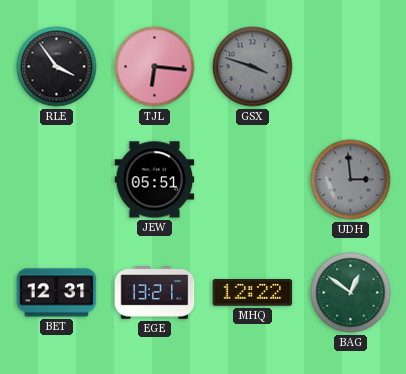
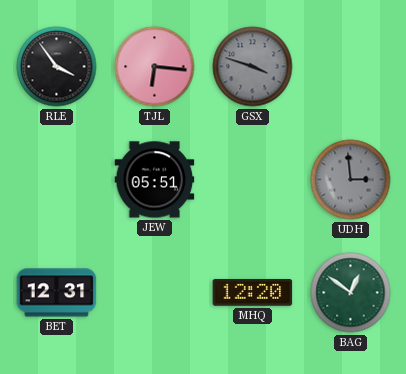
EGE: 13:21 -> none (155, 293)
MHQ: 12:22 -> 12:20 (253, 293)
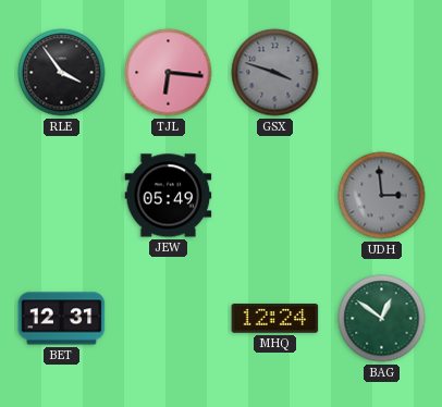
JEW: 05:51 -> 05:49 (169, 196)
MHQ: 12:20 -> 12:24 (275, 319)
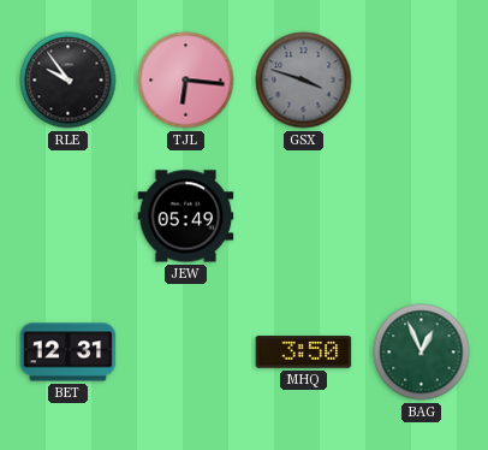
RLE: 3:54 -> 9:54 (69, 81)
UDH: 2:59 -> none (382, 196)
MHQ: 12:24 -> 3:50 (304, 353)
BAG: 12:51 -> 12:56 (422, 353)
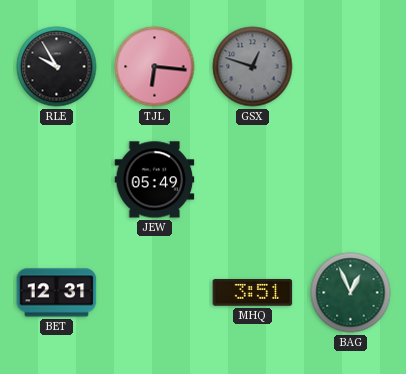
RLE: 9:54 -> 9:55 (57, 67)
GSX: 3:48 -> 12:48 (253, 67)
MHQ: 3:50 -> 3:51 (253, 293)
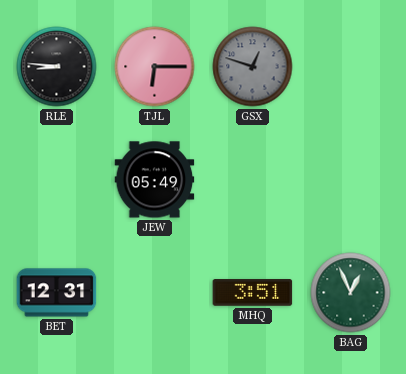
RLE: 9:55 -> 8:46 (57, 67)
TJL: 6:16 -> 6:15 (155, 67)
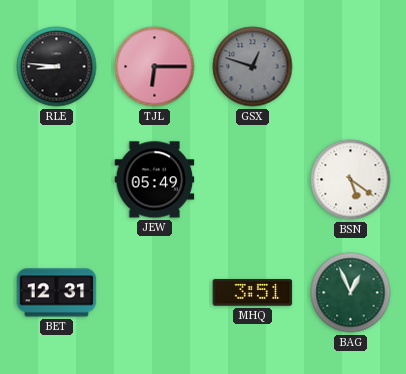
BSN: none -> 5:21 (351, 180)
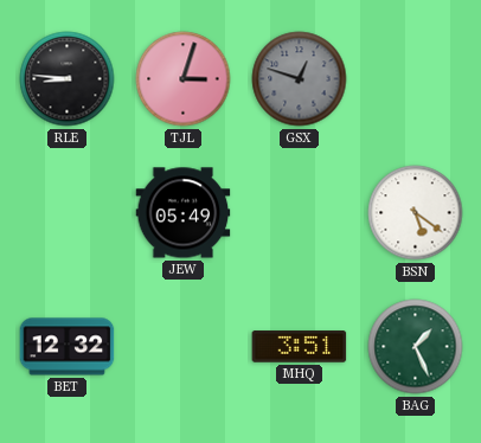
TJL: 6:15 -> 3:03 (184, 79)
BET: 12:31 -> 12:32 (68, 347)
BAG: 12:56 -> 1:26 (416, 347)
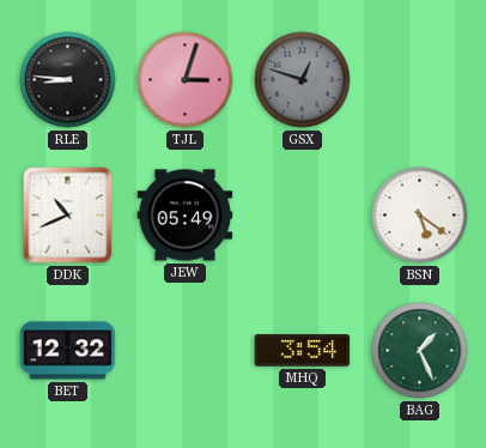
DDK: none -> 10:41 (68, 216)
MHQ: 3:51 -> 3:54 (303, 351)
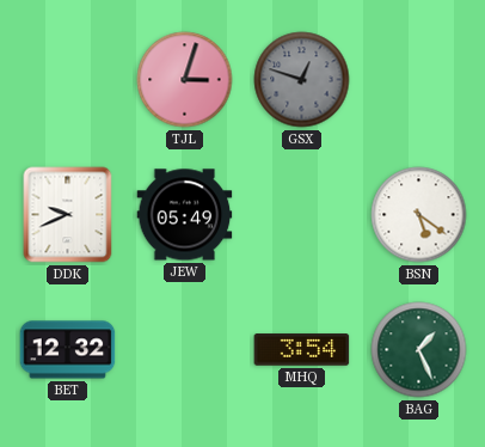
RLE: 8:46 -> none (68, 80)
DDK: 10:41 -> 9:41 (68, 215)
